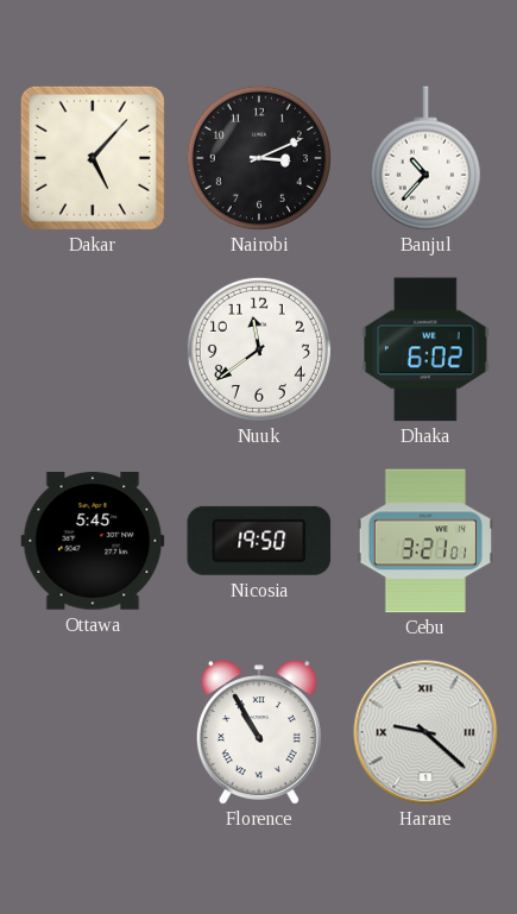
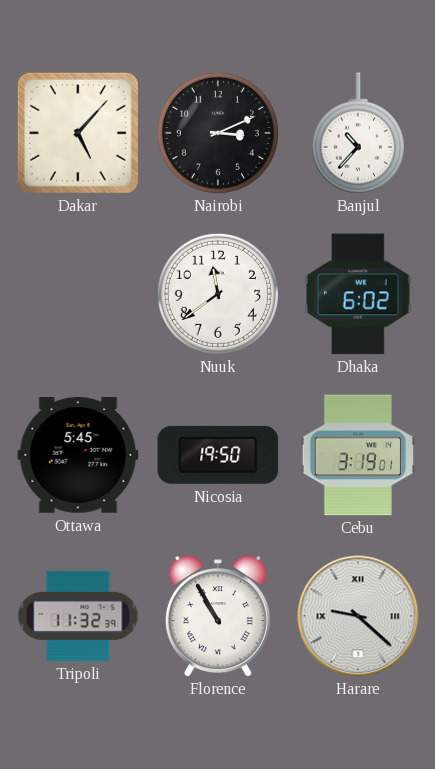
Cebu: 3:21 -> 3:19 (358, 455)
Tripoli: none -> 11:32 (78, 616)
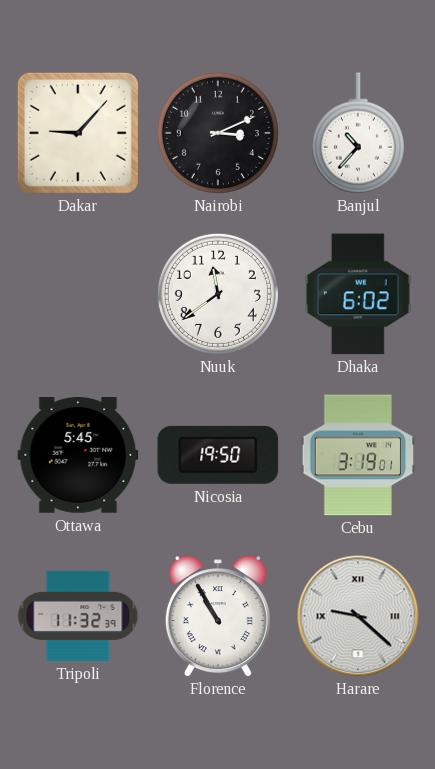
Dakar: 5:07 -> 9:07 (78, 133)
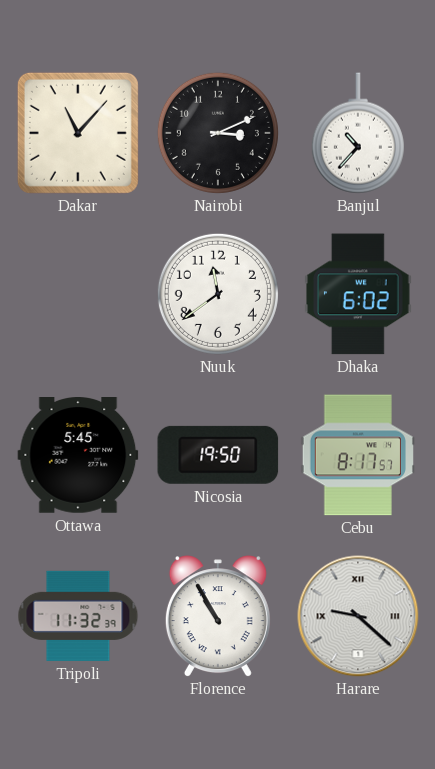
Dakar: 9:07 -> 11:07 (78, 133)
Cebu: 3:19 -> 8:17 (358, 455)
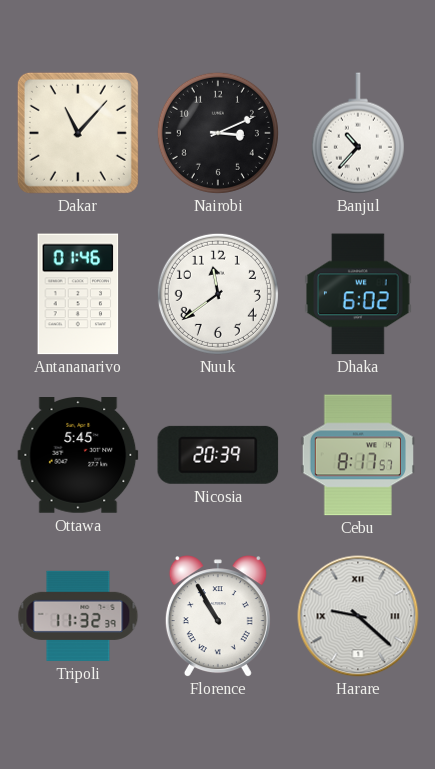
Antananarivo: none -> 01:46 (78, 294)
Nicosia: 19:50 -> 20:39 (218, 455)
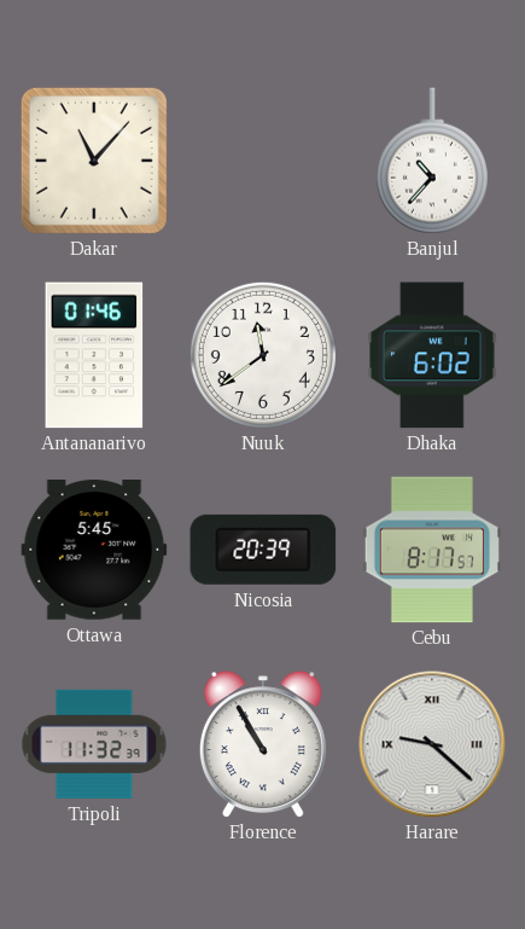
Nairobi: 3:11 -> none (218, 133)
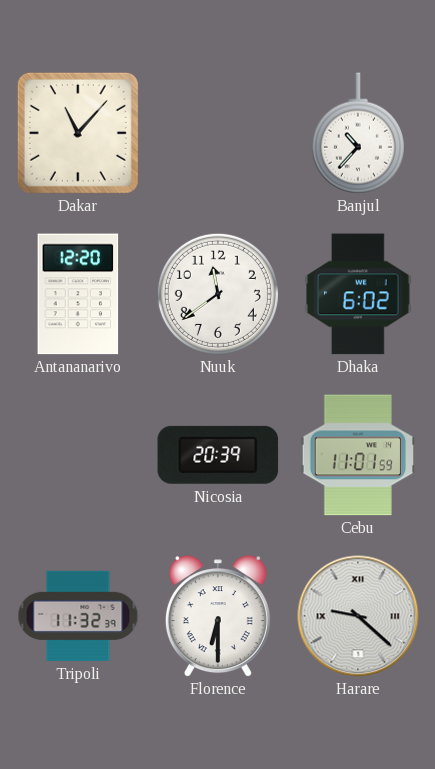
Antananarivo: 01:46 -> 12:20 (78, 294)
Ottawa: 5:45 -> none (94, 551)
Cebu: 8:17 -> 11:01 (358, 455)
Florence: 10:55 -> 6:30 (218, 616)
